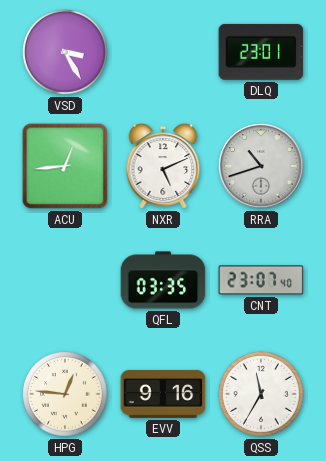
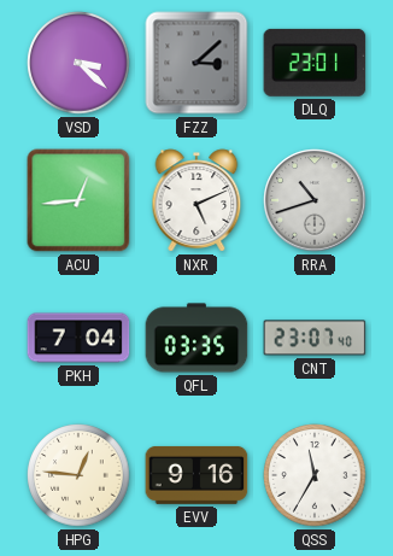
VSD: 3:25 -> 3:22 (78, 63)
FZZ: none -> 3:08 (196, 63)
PKH: none -> 7:04 (78, 338)
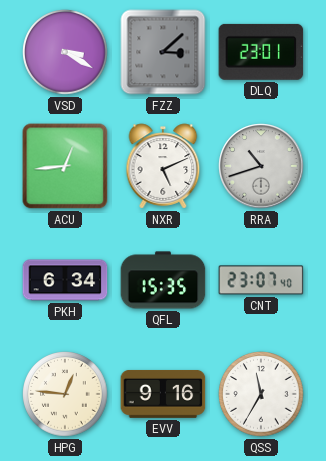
VSD: 3:22 -> 3:20 (65, 52)
PKH: 7:04 -> 6:34 (65, 280)
QFL: 03:35 -> 15:35 (163, 280)
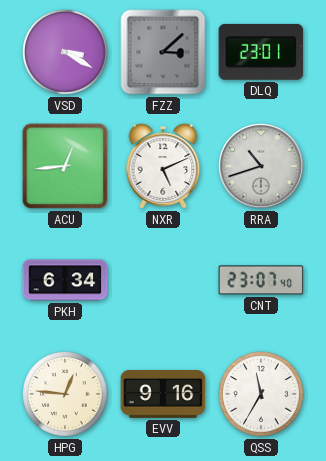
QFL: 15:35 -> none (163, 280)
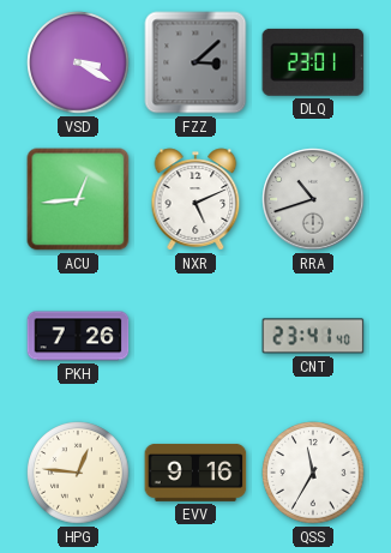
PKH: 6:34 -> 7:26 (78, 336)
CNT: 23:07 -> 23:41 (313, 336)
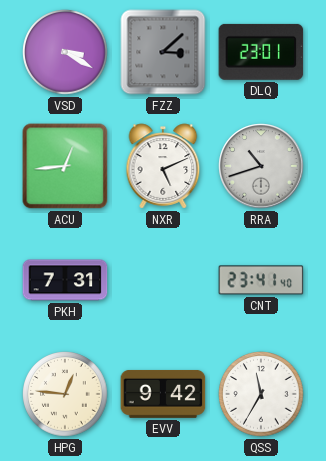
PKH: 7:26 -> 7:31 (65, 280)
EVV: 9:16 -> 9:42 (163, 394)
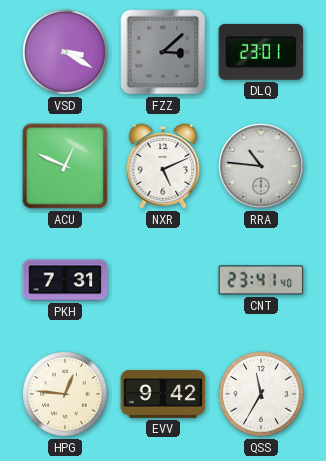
ACU: 12:44 -> 12:49 (65, 166)
RRA: 10:42 -> 10:46 (261, 166)
